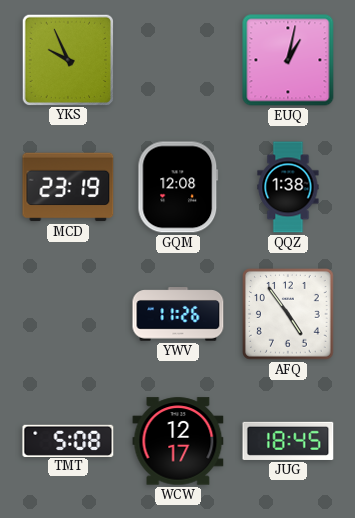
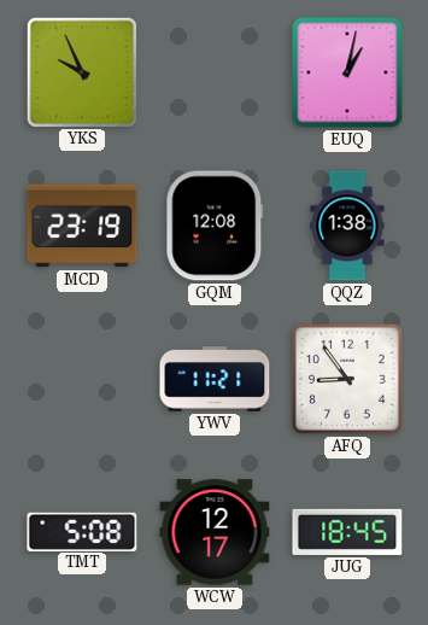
YWV: 11:26 -> 11:21 (215, 379)
AFQ: 4:54 -> 8:54 (348, 380)
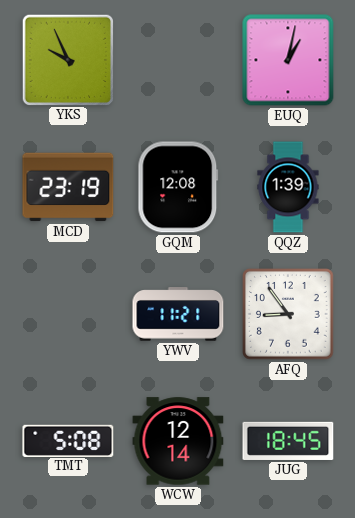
QQZ: 1:38 -> 1:39 (288, 187)
WCW: 12:17 -> 12:14 (178, 441)
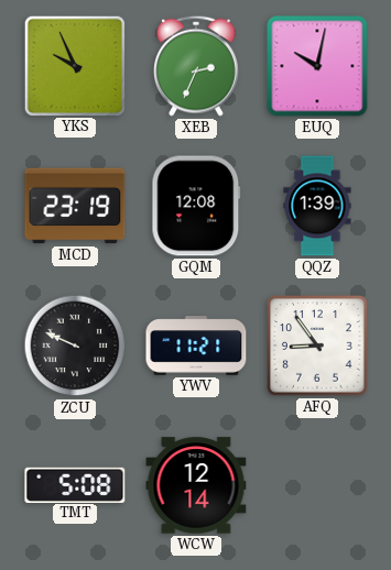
XEB: none -> 2:34 (197, 66)
EUQ: 1:02 -> 10:02 (317, 66)
ZCU: none -> 9:49 (75, 346)
JUG: 18:45 -> none (288, 441)
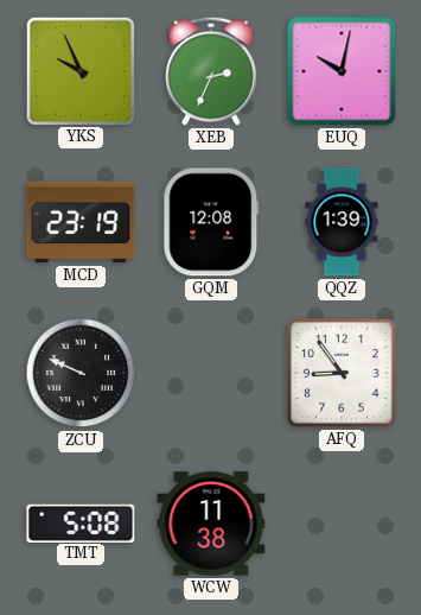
YWV: 11:21 -> none (196, 346)
WCW: 12:14 -> 11:38 (211, 524)
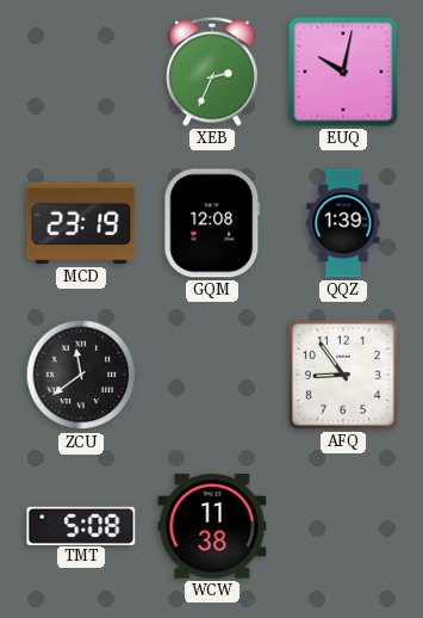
YKS: 9:56 -> none (79, 70)
ZCU: 9:49 -> 11:39 (81, 375)
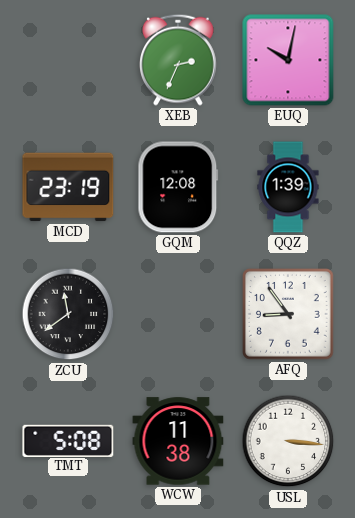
USL: none -> 3:16 (288, 441)
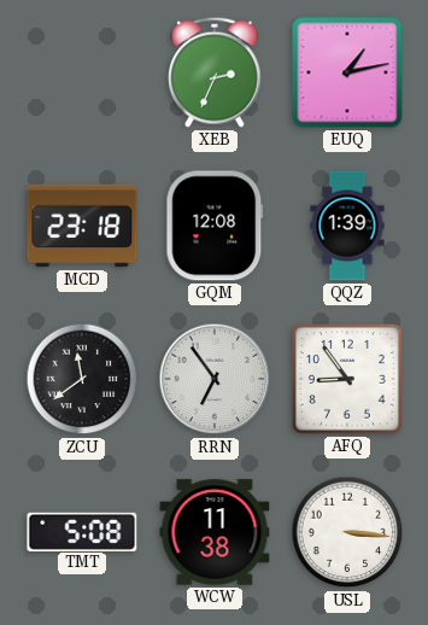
EUQ: 10:02 -> 1:13 (347, 72)
MCD: 23:19 -> 23:18 (82, 226)
RRN: none -> 6:54 (215, 379)
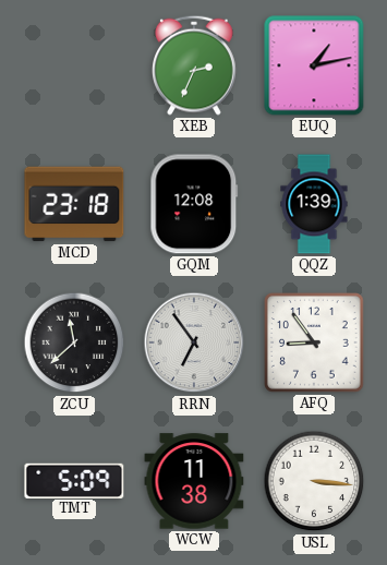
ZCU: 11:39 -> 11:38 (74, 342)
TMT: 5:08 -> 5:09 (74, 480)
